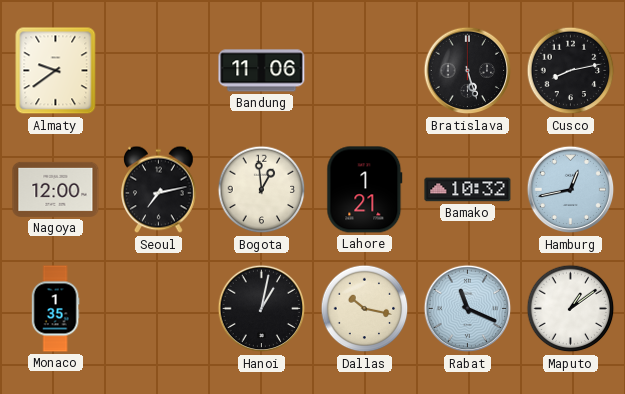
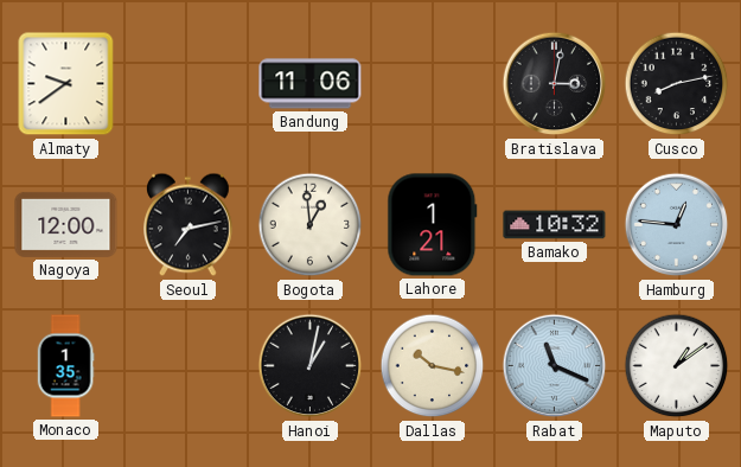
Bratislava: 5:27 -> 3:02 (555, 84)
Hamburg: 12:43 -> 12:46 (677, 225)
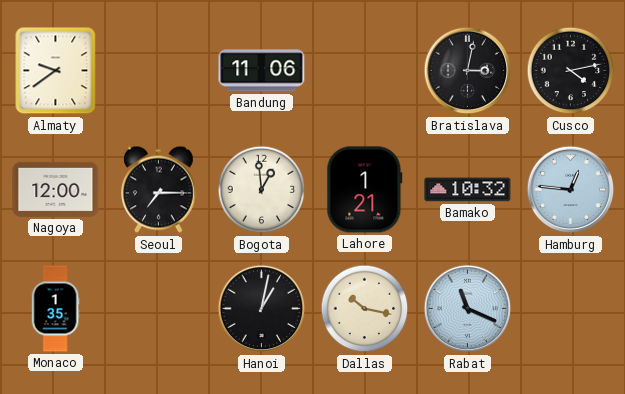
Cusco: 8:13 -> 4:13 (571, 71)
Seoul: 7:13 -> 7:15 (159, 190)
Maputo: 1:09 -> none (677, 366)
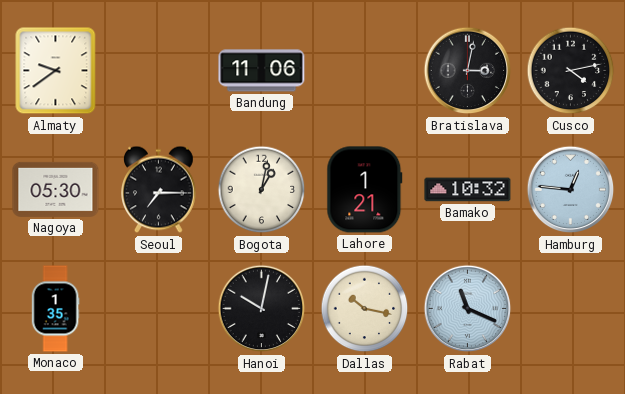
Nagoya: 12:00 -> 05:30 (56, 189)
Bogota: 12:59 -> 1:02 (262, 190)
Hanoi: 1:02 -> 10:02 (262, 309)
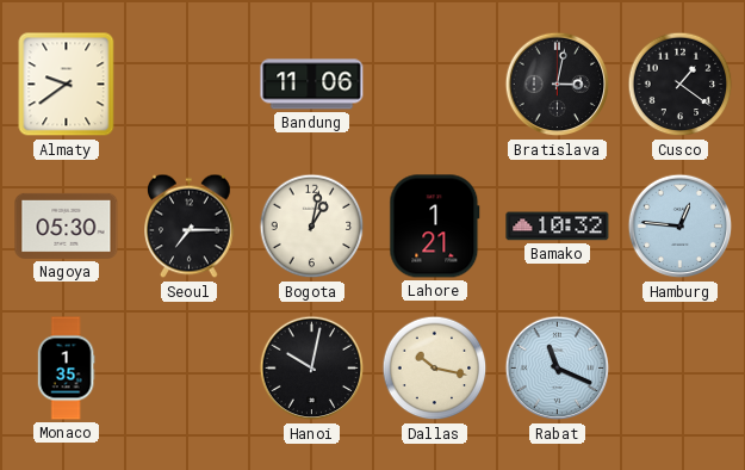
Cusco: 4:13 -> 1:21 (681, 85)
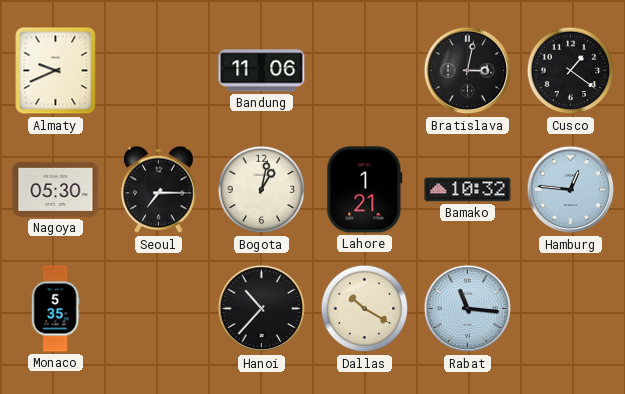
Almaty: 9:39 -> 9:41 (56, 71)
Monaco: 1:35 -> 5:35 (55, 309)
Hanoi: 10:02 -> 10:37 (262, 309)
Dallas: 10:17 -> 10:20 (365, 309)
Rabat: 11:19 -> 11:16 (468, 309)
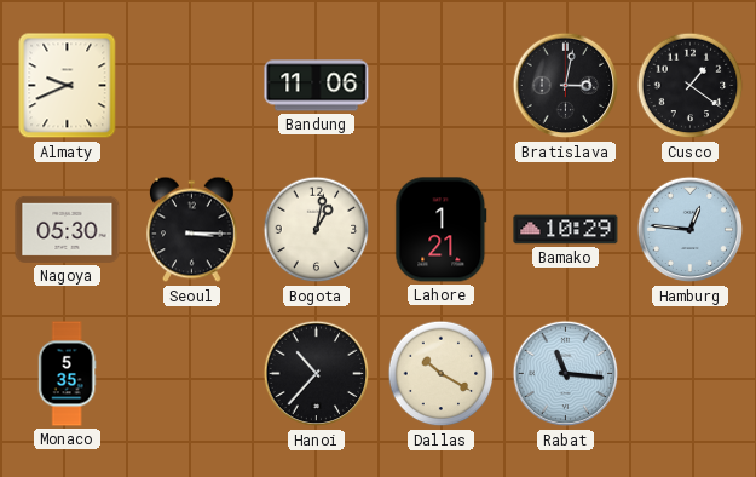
Seoul: 7:15 -> 3:15 (192, 230)
Bamako: 10:32 -> 10:29 (566, 230)
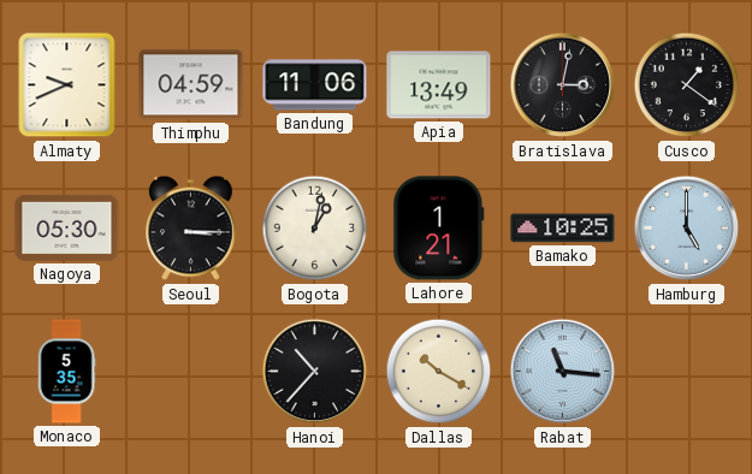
Thimphu: none -> 04:59 (191, 85)
Apia: none -> 13:49 (439, 85)
Bamako: 10:29 -> 10:25 (563, 229)
Hamburg: 12:46 -> 5:00 (687, 229)
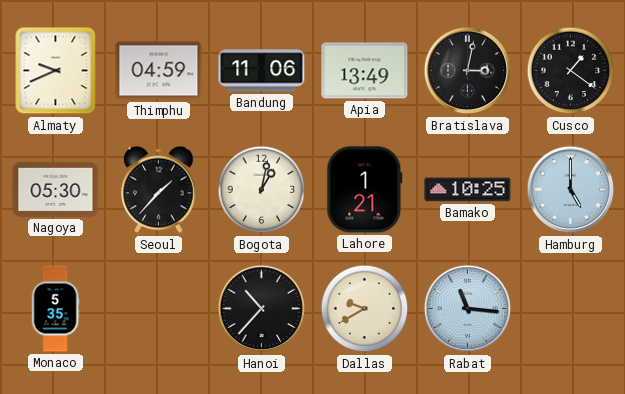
Seoul: 3:15 -> 1:37 (159, 190)
Dallas: 10:20 -> 9:40 (365, 309)
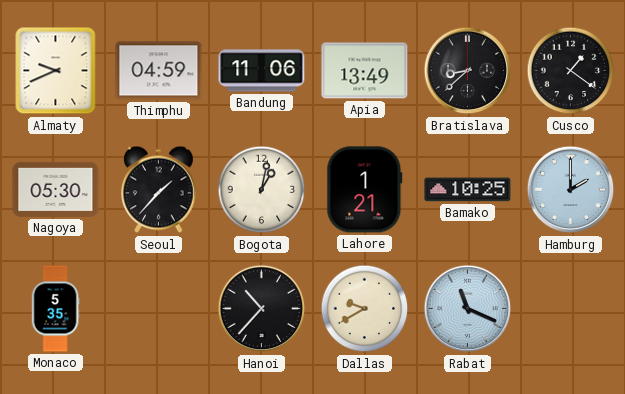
Bratislava: 3:02 -> 8:38 (468, 71)
Hamburg: 5:00 -> 2:00 (571, 190)
Rabat: 11:16 -> 11:19 (468, 309)
